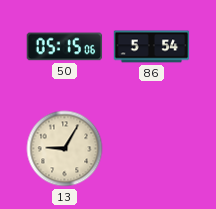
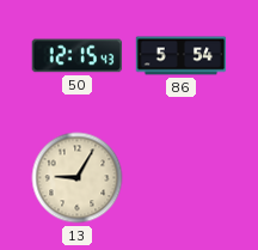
50: 05:15 -> 12:15 (78, 56)
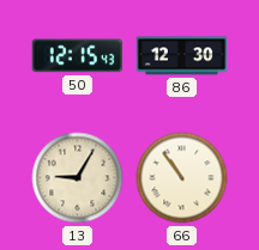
86: 5:54 -> 12:30 (182, 56)
66: none -> 10:54 (182, 178)
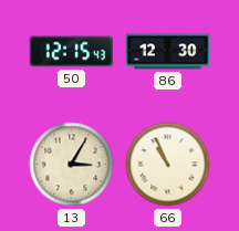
13: 9:05 -> 3:05 (72, 165)
66: 10:54 -> 10:56 (168, 165)
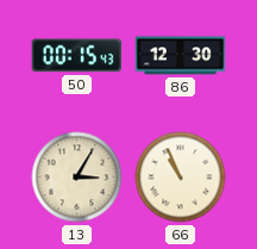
50: 12:15 -> 00:15 (77, 56)
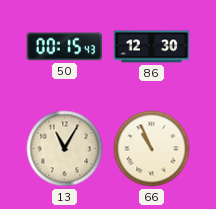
13: 3:05 -> 11:05 (65, 149)
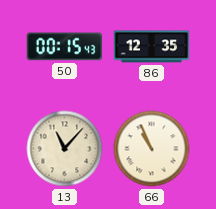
86: 12:30 -> 12:35 (152, 47)
13: 11:05 -> 11:07 (65, 149)
